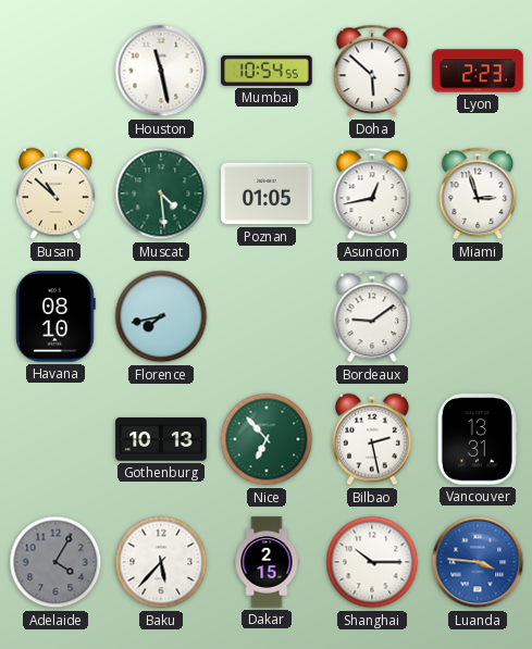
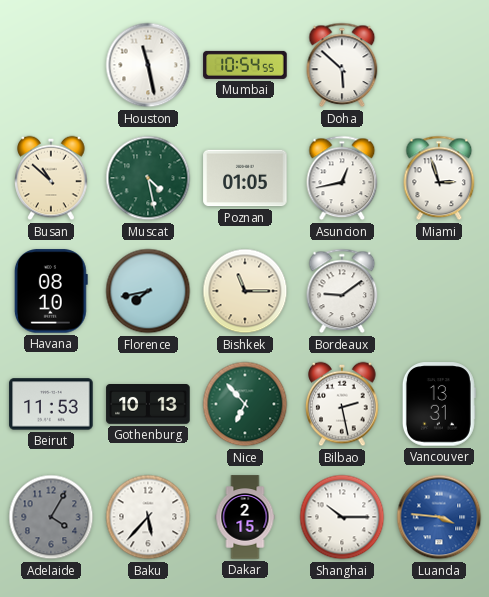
Lyon: 2:23 -> none (478, 71)
Muscat: 4:29 -> 4:28 (148, 178)
Bishkek: none -> 11:15 (245, 291)
Beirut: none -> 11:53 (51, 404)
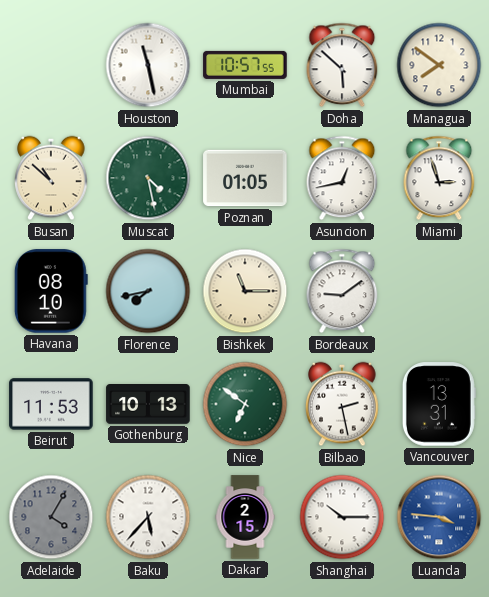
Mumbai: 10:54 -> 10:57 (245, 65)
Managua: none -> 7:51 (439, 65)
Nice: 6:53 -> 6:51 (245, 404)
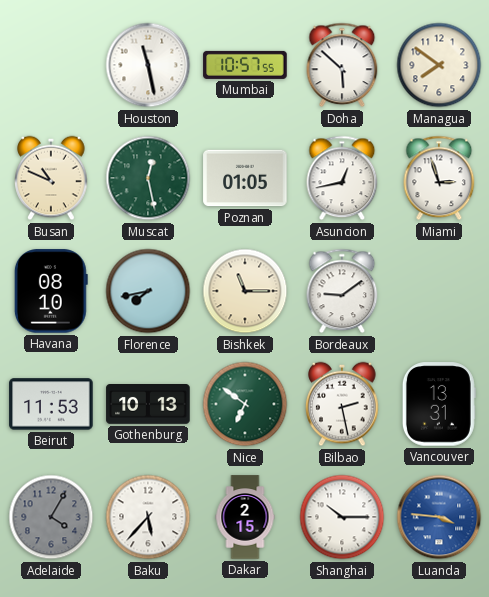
Busan: 10:52 -> 10:49 (51, 178)
Muscat: 4:28 -> 12:28 (148, 178)
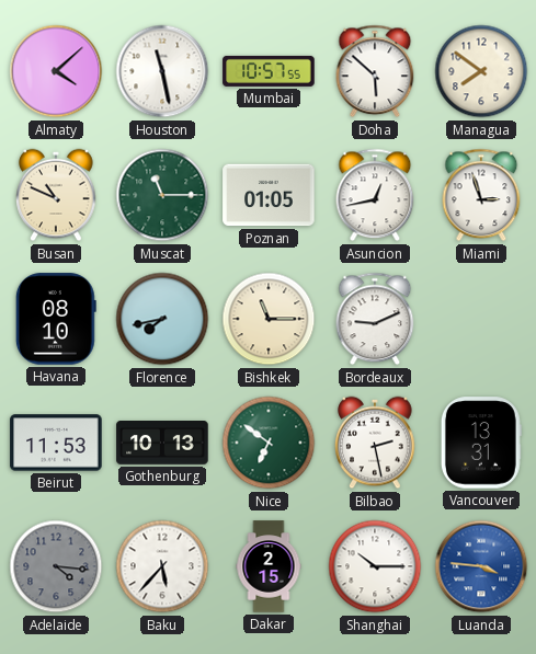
Almaty: none -> 4:08 (56, 71)
Muscat: 12:28 -> 11:15 (162, 195)
Bordeaux: 9:09 -> 9:11 (375, 319)
Adelaide: 4:05 -> 4:16 (56, 566)
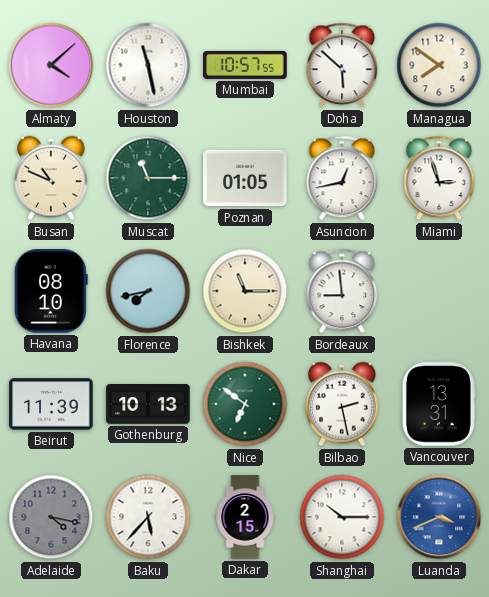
Bordeaux: 9:11 -> 8:59 (342, 291)
Beirut: 11:53 -> 11:39 (51, 404)
Adelaide: 4:16 -> 4:17 (51, 517)
Luanda: 3:46 -> 3:41 (439, 517)
